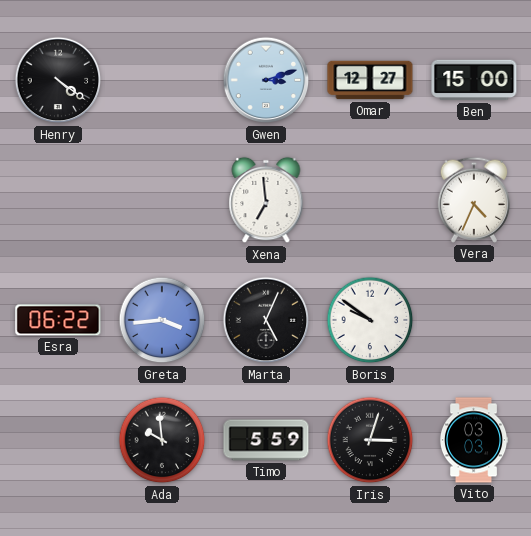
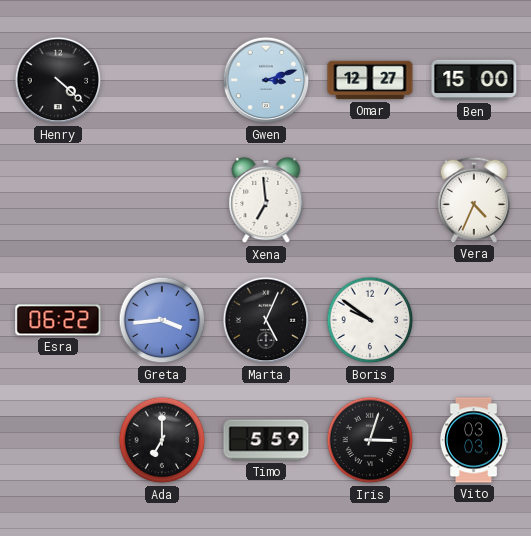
Henry: 4:21 -> 4:22 (58, 80)
Ada: 9:59 -> 7:00 (162, 440)
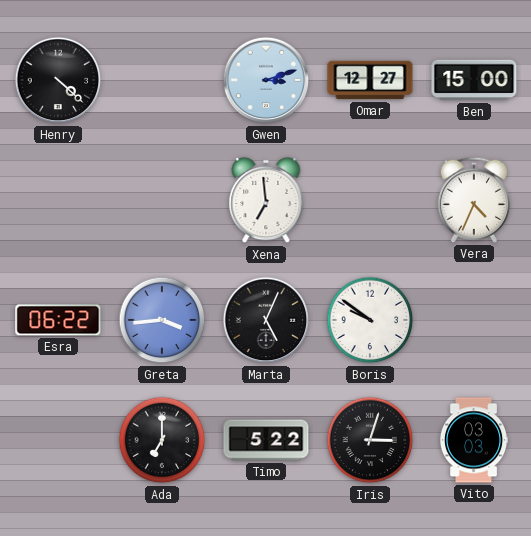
Timo: 5:59 -> 5:22 (266, 440)
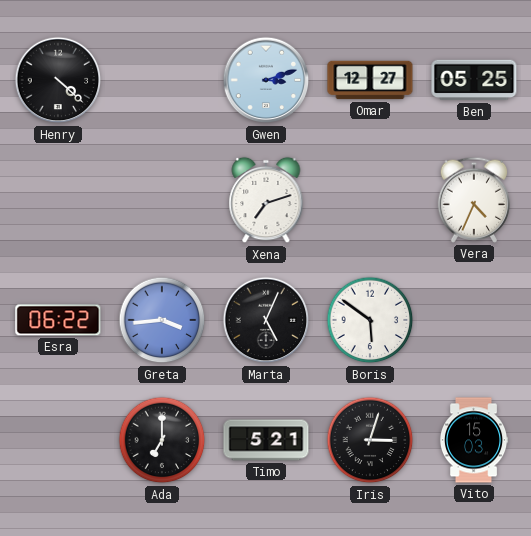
Ben: 15:00 -> 05:25 (474, 80)
Xena: 6:59 -> 7:12 (266, 200)
Boris: 9:51 -> 5:51 (370, 320)
Timo: 5:22 -> 5:21 (266, 440)
Vito: 03:03 -> 15:03 (474, 440)
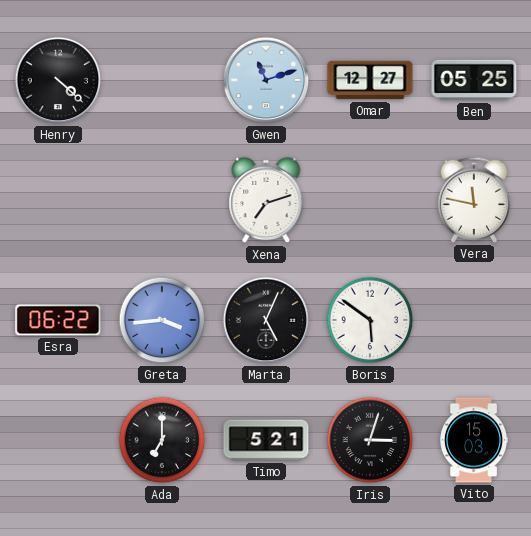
Gwen: 3:12 -> 11:12 (266, 80)
Vera: 4:34 -> 11:47 (474, 200)
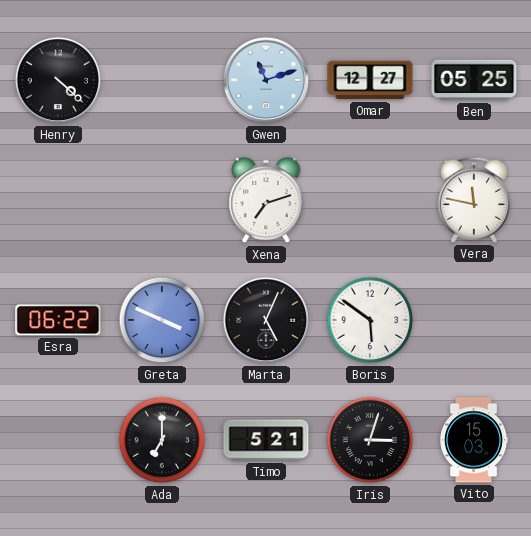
Greta: 3:44 -> 3:49 (162, 320)
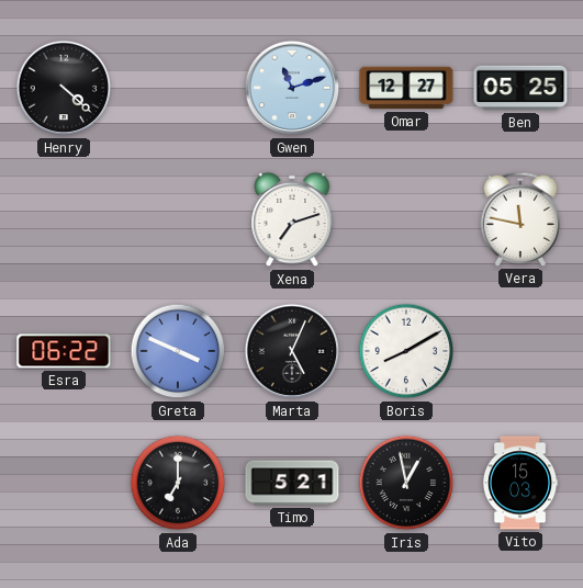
Boris: 5:51 -> 8:10 (406, 351)
Iris: 3:03 -> 12:58 (406, 483)
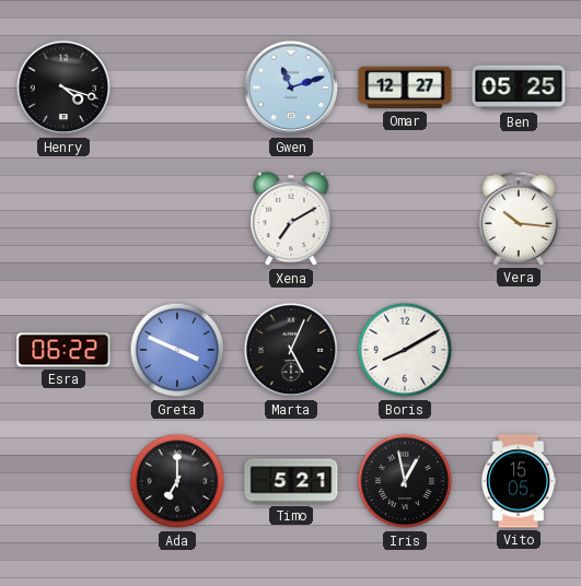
Henry: 4:22 -> 4:18 (63, 87)
Xena: 7:12 -> 7:10 (291, 219)
Vera: 11:47 -> 10:16 (519, 219)
Vito: 15:03 -> 15:05 (519, 481)
